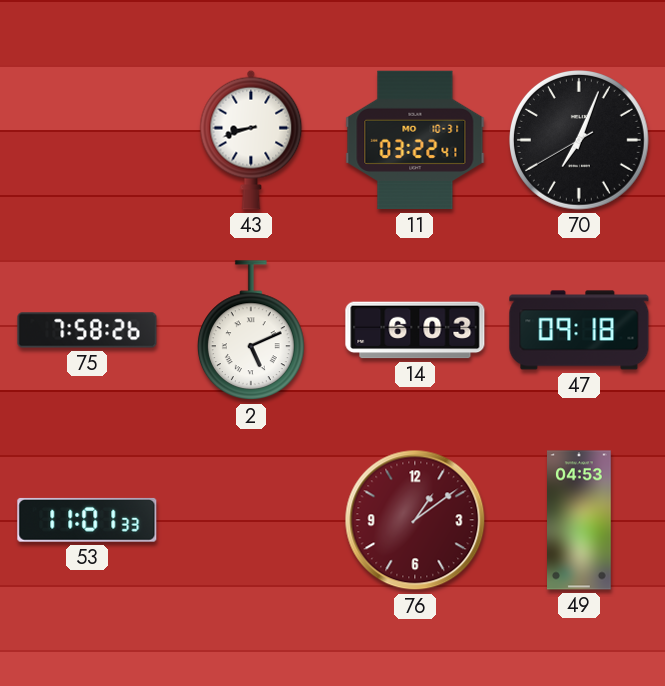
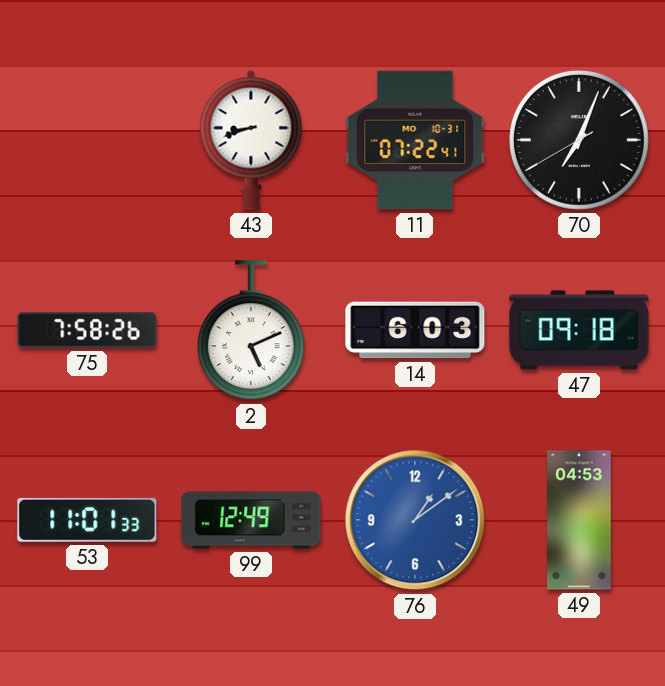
11: 03:22 -> 07:22 (415, 140)
99: none -> 12:49 (251, 520)
76 dial: burgundy -> blue (415, 520)
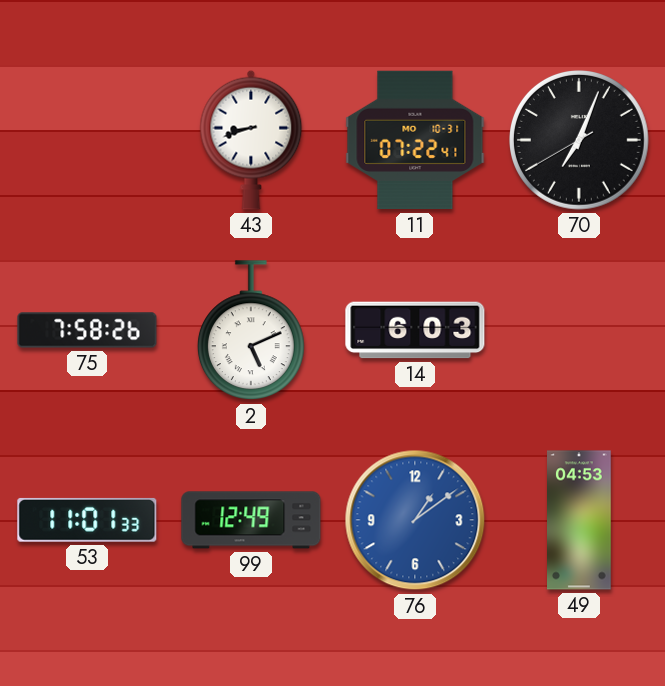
47: 09:18 -> none (579, 330)
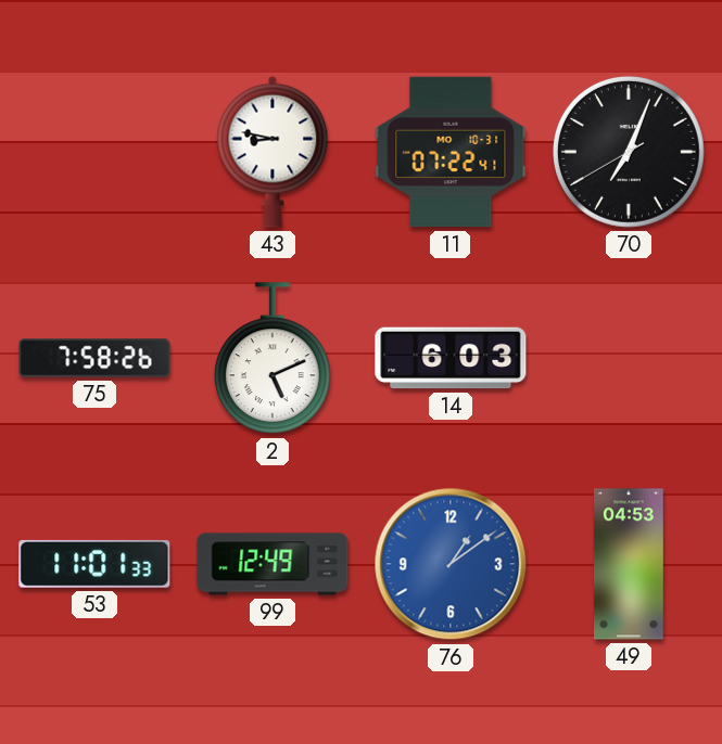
43: 8:42 -> 8:47 (273, 152)
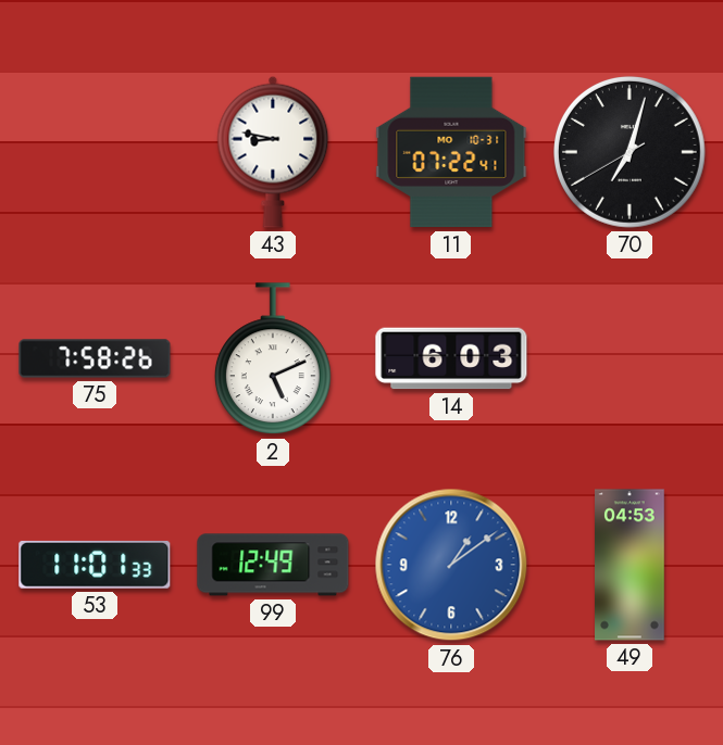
70: 7:03 -> 7:02 (631, 153)
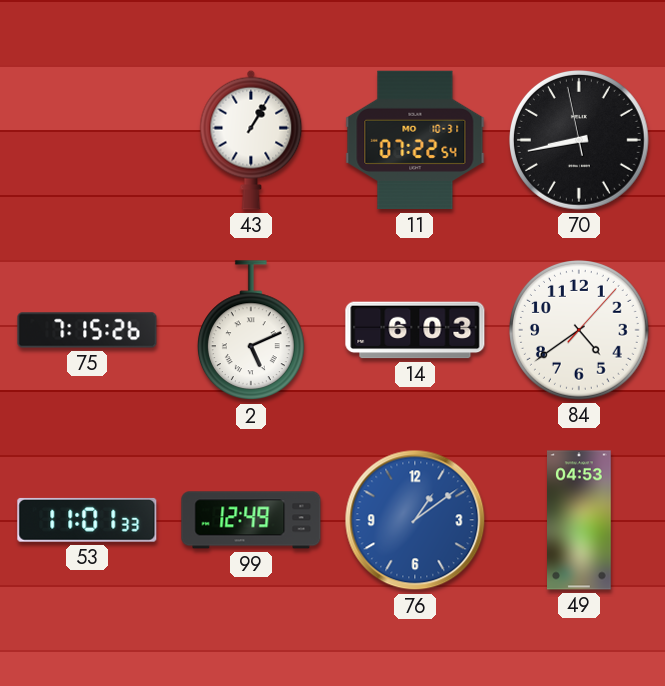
43: 8:47 -> 1:05 (251, 140)
11: 07:22:41 -> 07:22:54 (415, 140)
70: 7:02 -> 8:42 (580, 141)
75: 7:58 -> 7:15 (87, 330)
84: none -> 4:39 (580, 331)
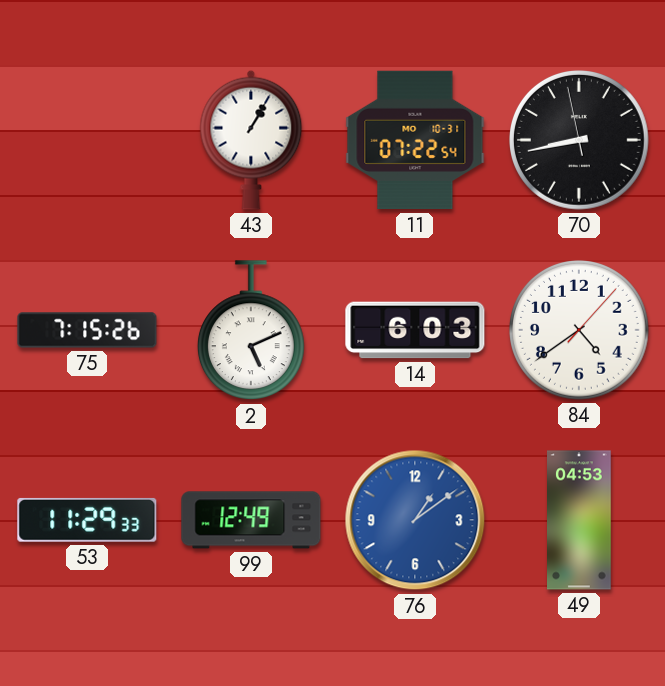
53: 11:01 -> 11:29 (87, 520)
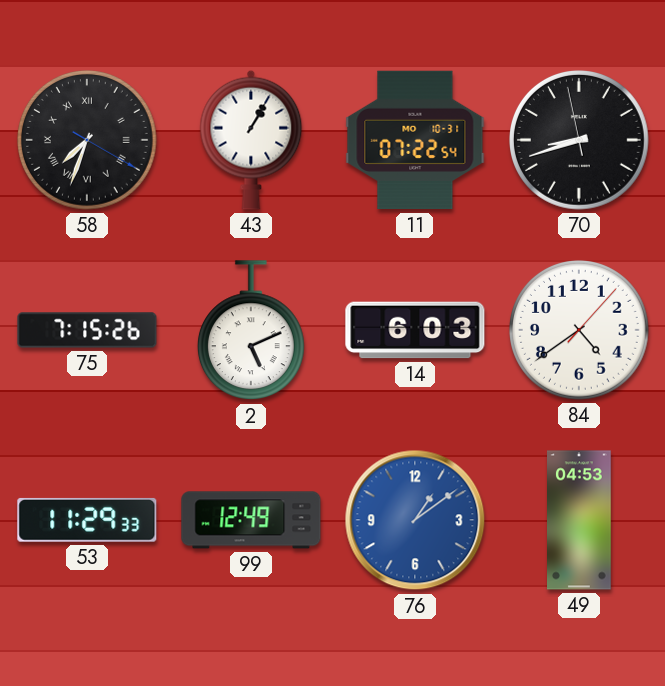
58: none -> 7:33 (88, 141)
70: 8:42 -> 8:41 (580, 141)
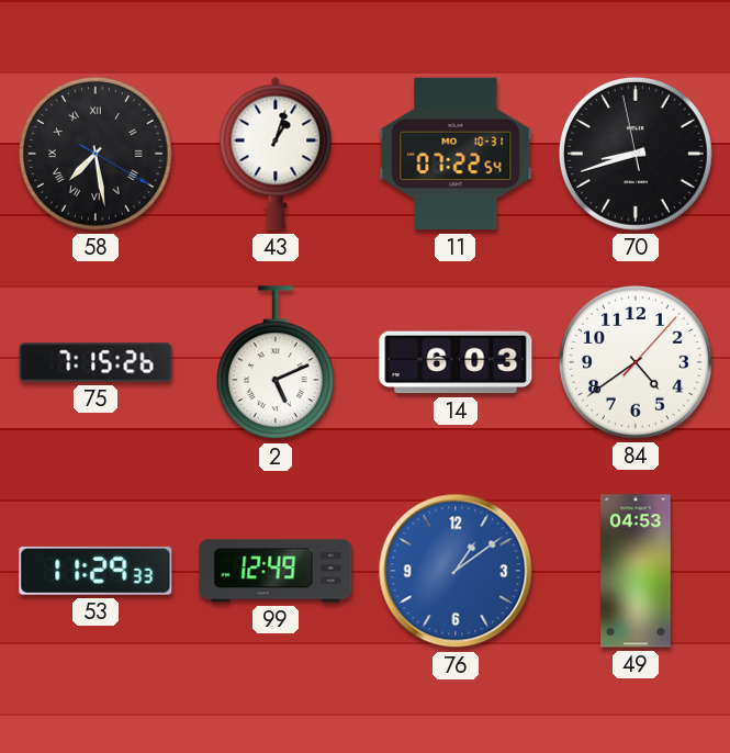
58: 7:33 -> 7:28 (97, 155)
43: 1:05 -> 1:03 (276, 154)
